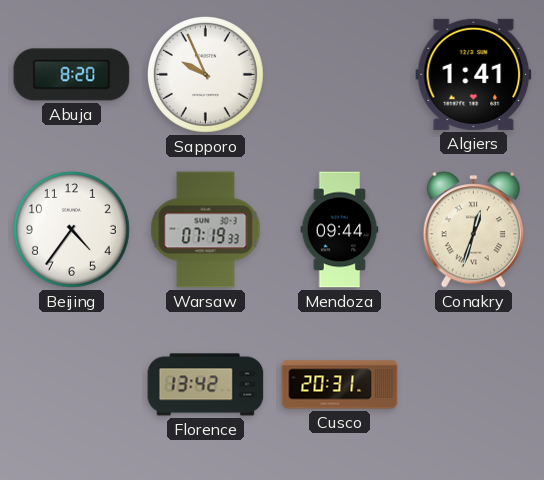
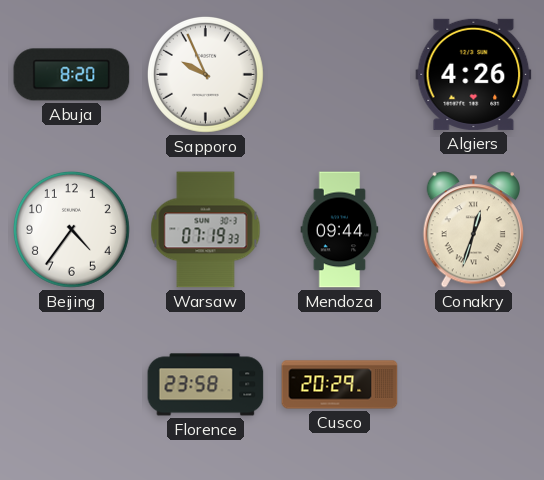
Algiers: 1:41 -> 4:26 (474, 74)
Florence: 13:42 -> 23:58 (206, 385)
Cusco: 20:31 -> 20:29 (340, 385)
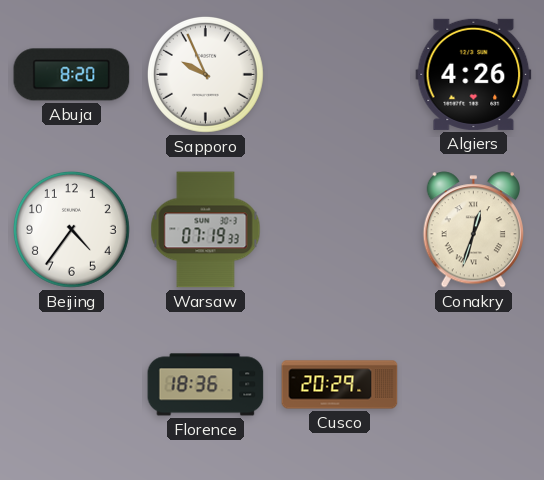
Mendoza: 09:44 -> none (340, 230)
Florence: 23:58 -> 18:36 (206, 385)
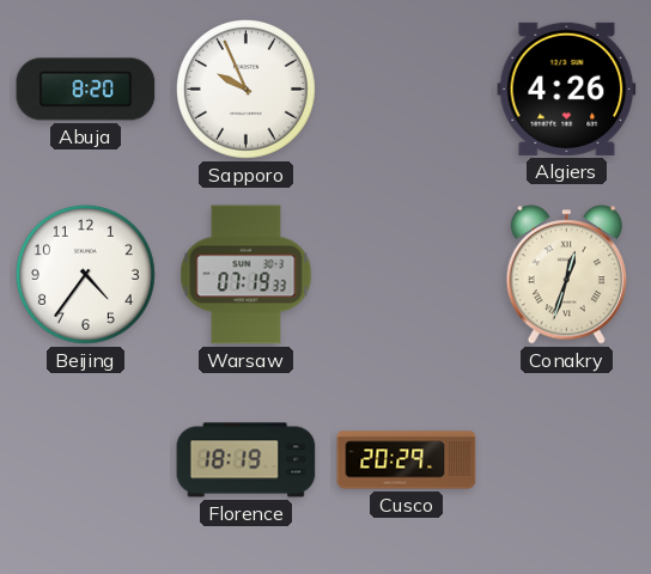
Florence: 18:36 -> 18:19 (247, 460)
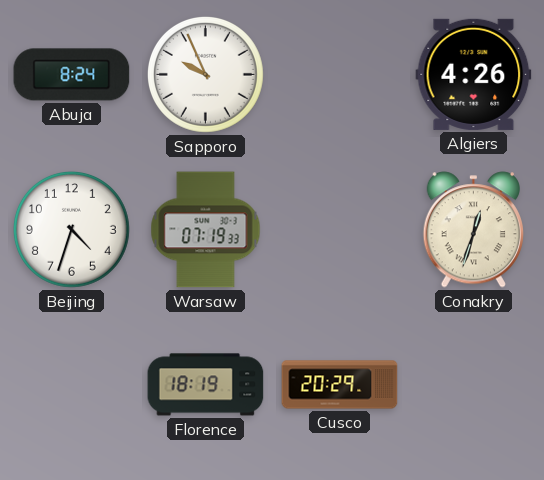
Abuja: 8:20 -> 8:24 (72, 75)
Beijing: 4:36 -> 4:33 (71, 229)
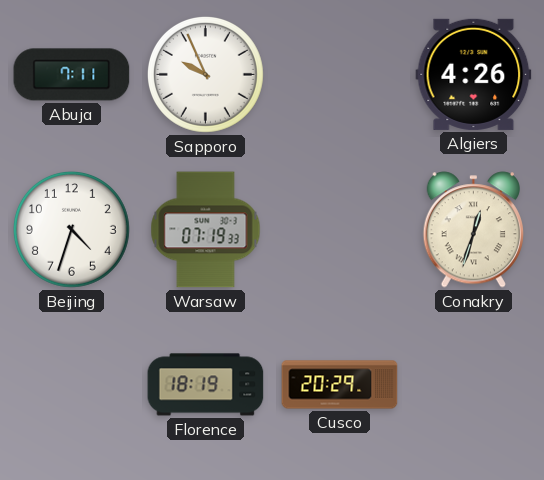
Abuja: 8:24 -> 7:11 (72, 75)
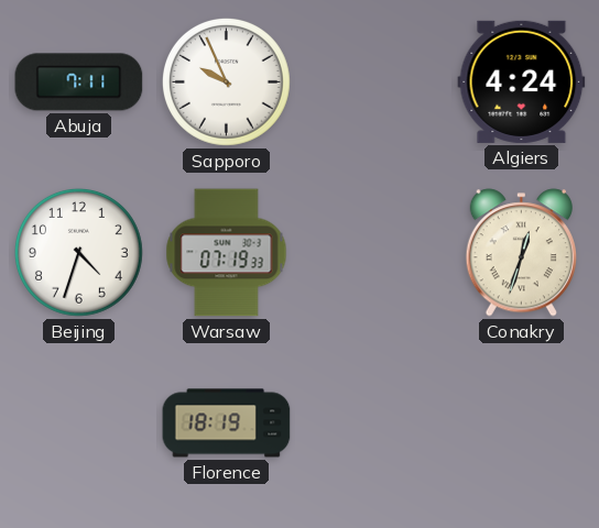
Algiers: 4:26 -> 4:24 (522, 81)
Cusco: 20:29 -> none (340, 385)
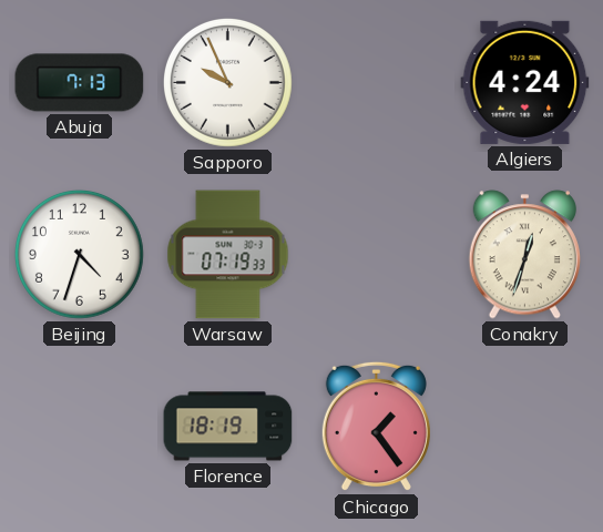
Abuja: 7:11 -> 7:13 (80, 83)
Chicago: none -> 1:24 (376, 427)
